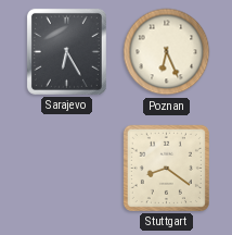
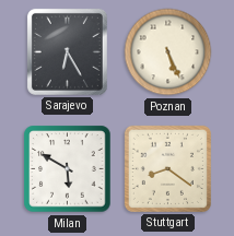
Poznan: 6:26 -> 5:26 (168, 52)
Milan: none -> 5:50 (68, 169)
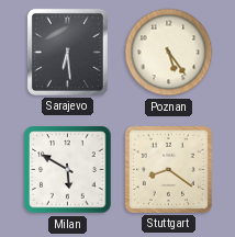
Sarajevo: 6:25 -> 6:29 (67, 52)
Poznan: 5:26 -> 5:24 (169, 53)
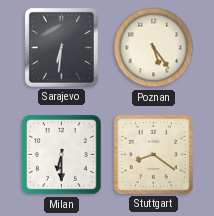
Sarajevo: 6:29 -> 6:31 (61, 47)
Milan: 5:50 -> 6:30 (62, 155)
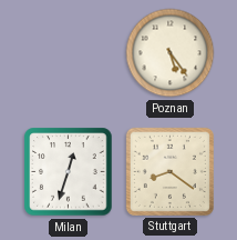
Sarajevo: 6:31 -> none (61, 47)
Milan: 6:30 -> 12:33 (69, 172)
